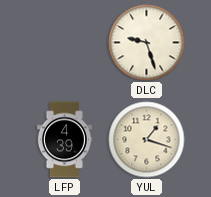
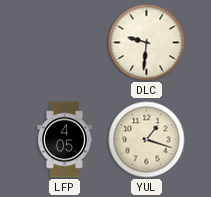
DLC: 9:27 -> 9:31 (147, 43)
LFP: 4:39 -> 4:05 (64, 140)
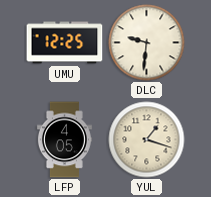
UMU: none -> 12:25 (65, 43)
